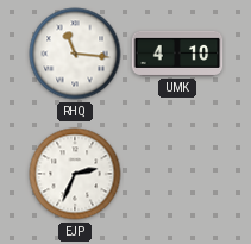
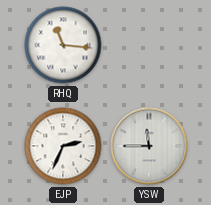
UMK: 4:10 -> none (177, 54)
YSW: none -> 11:45 (149, 146)
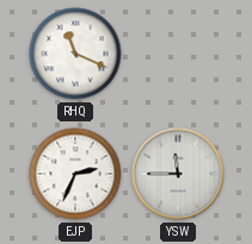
RHQ: 11:16 -> 11:19 (75, 54)
